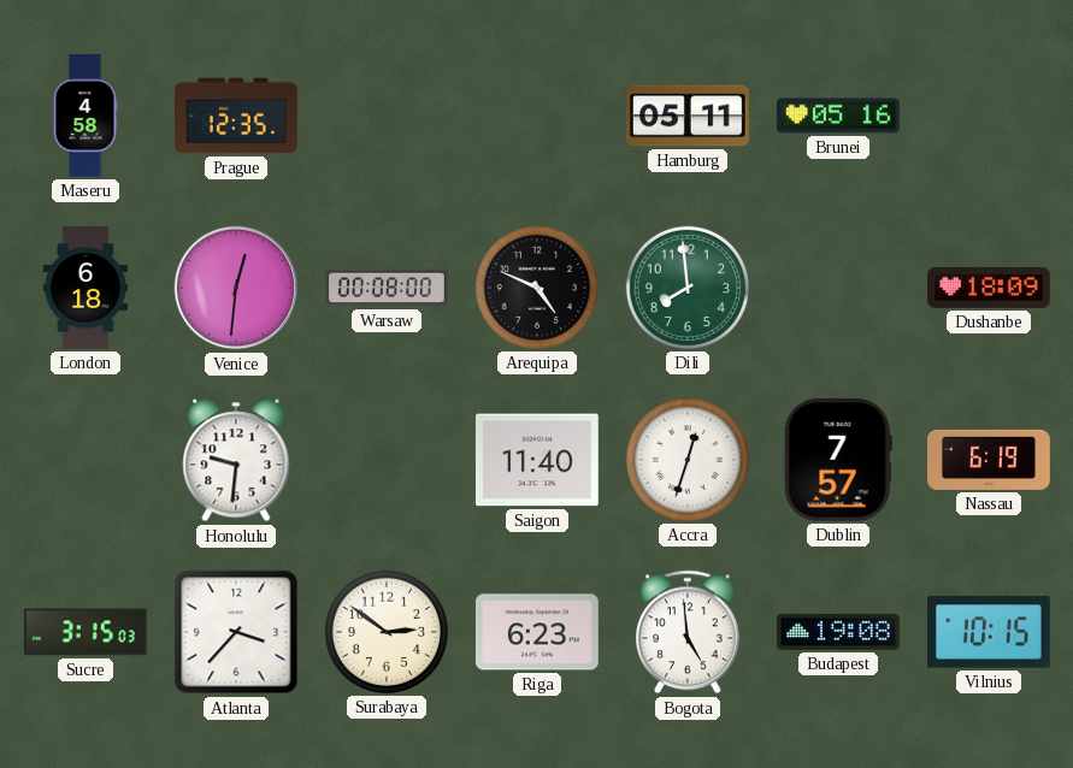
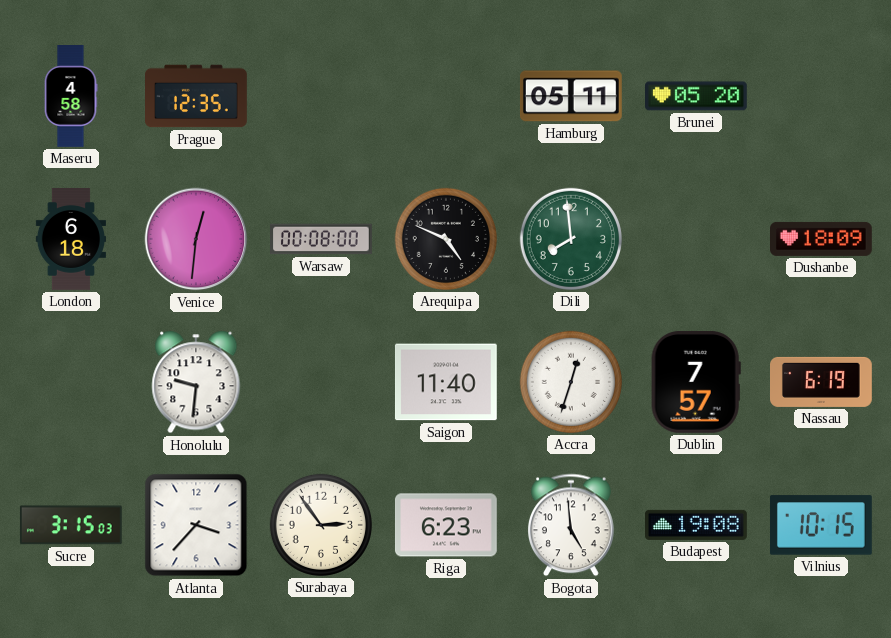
Brunei: 05:16 -> 05:20 (697, 96)
Surabaya: 2:51 -> 2:54 (321, 525)
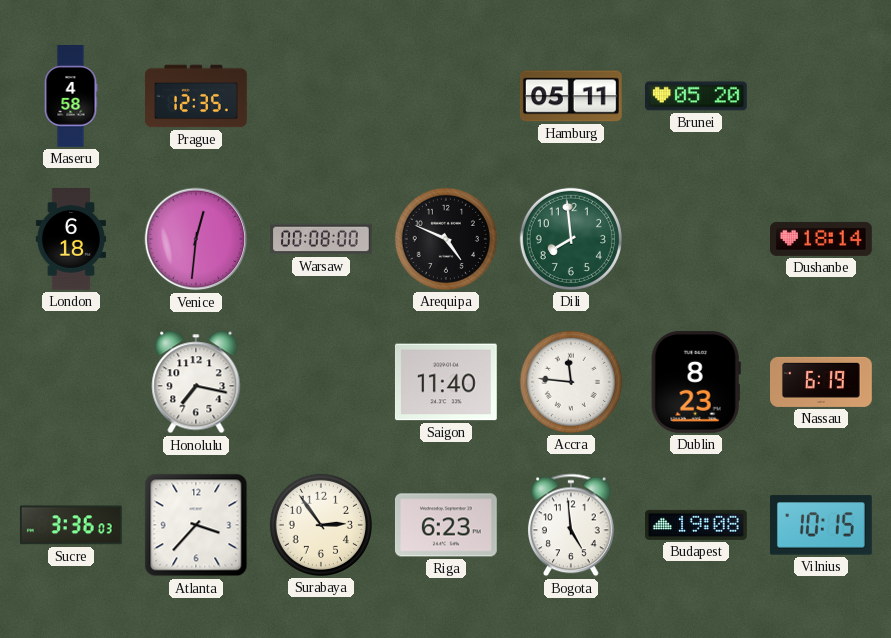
Dushanbe: 18:09 -> 18:14 (822, 239)
Honolulu: 9:31 -> 7:17 (196, 382)
Accra: 12:33 -> 11:46 (571, 382)
Dublin: 7:57 -> 8:23 (696, 382)
Sucre: 3:15 -> 3:36 (71, 525)
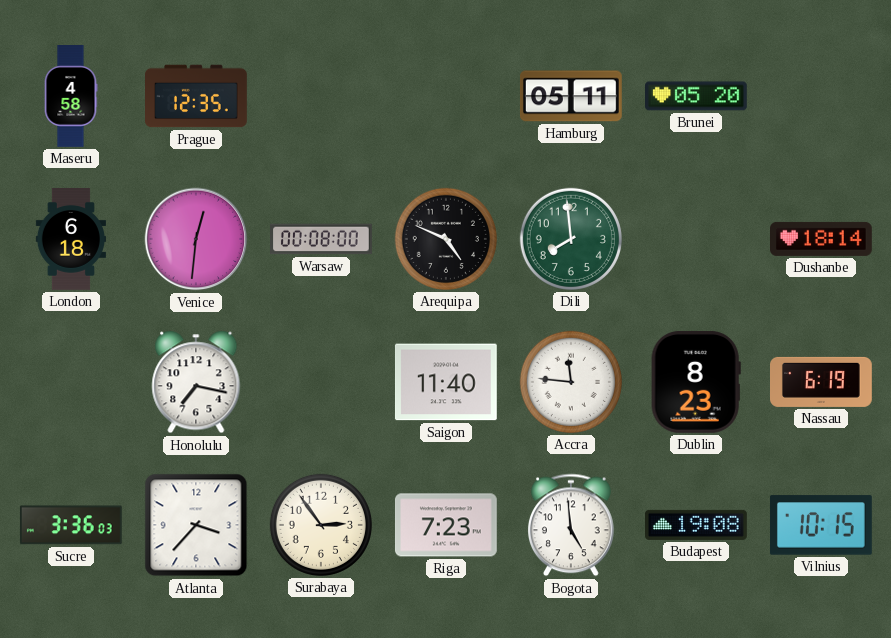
Riga: 6:23 -> 7:23 (446, 525)
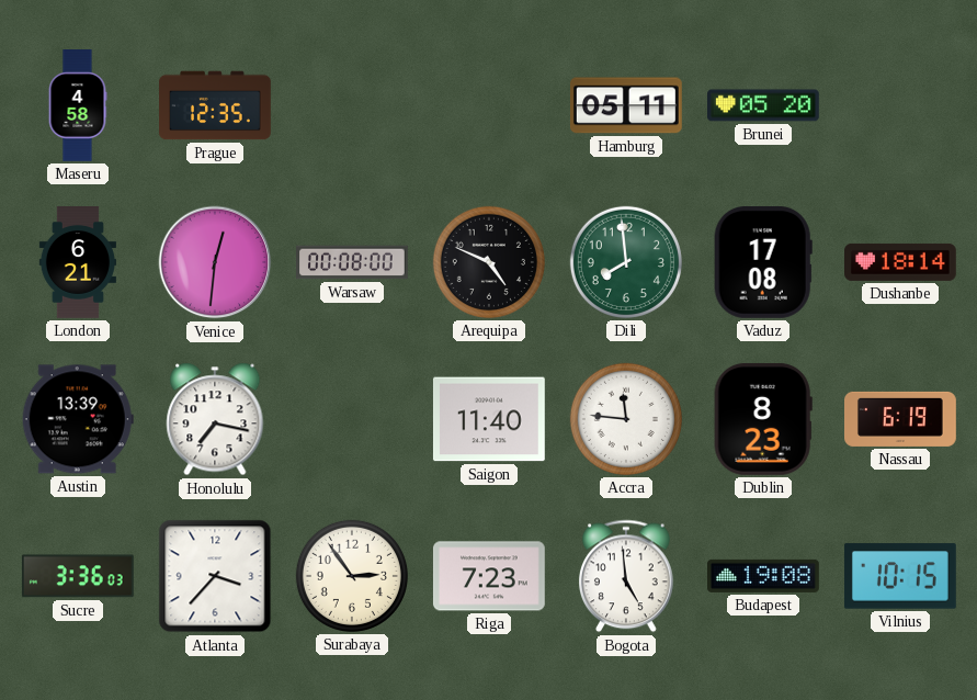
London: 6:18 -> 6:21 (77, 263)
Vaduz: none -> 17:08 (763, 262)
Austin: none -> 13:39 (78, 419)
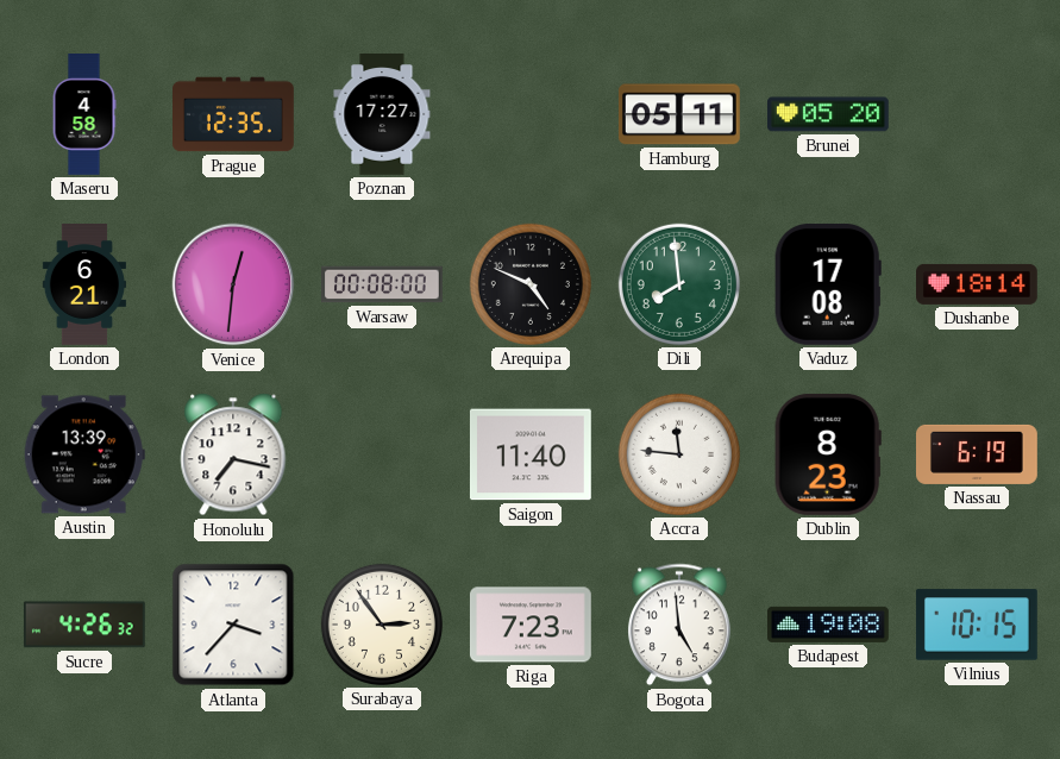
Poznan: none -> 17:27 (382, 115)
Sucre: 3:36 -> 4:26 (84, 625)
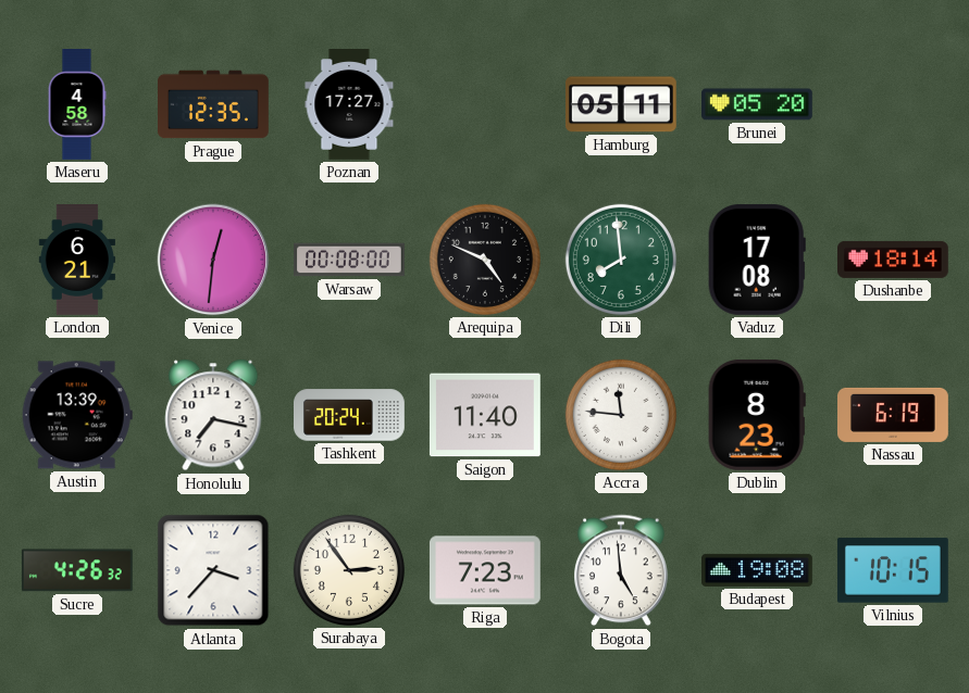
Tashkent: none -> 20:24 (350, 415)
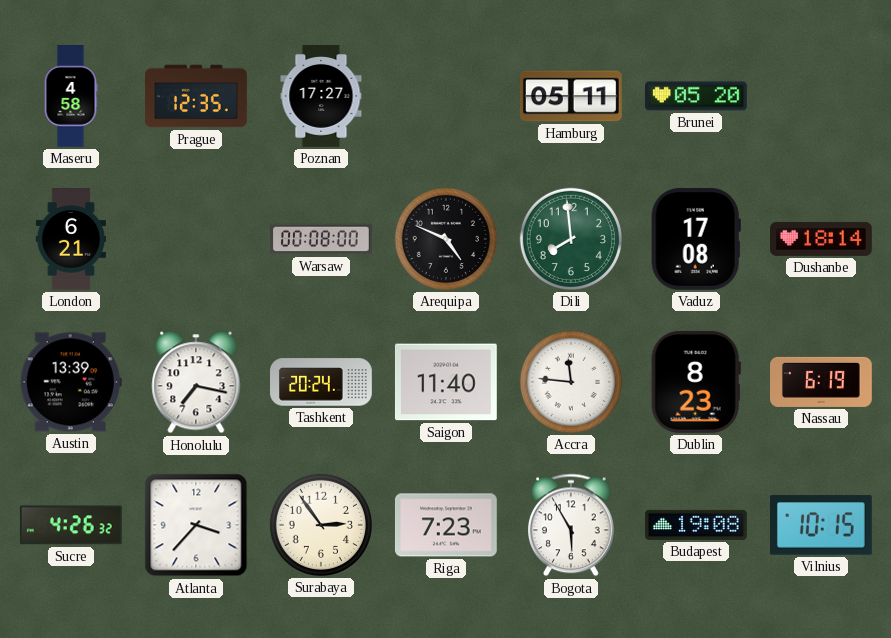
Venice: 12:31 -> none (213, 260)
Bogota: 4:59 -> 5:55 (572, 525)
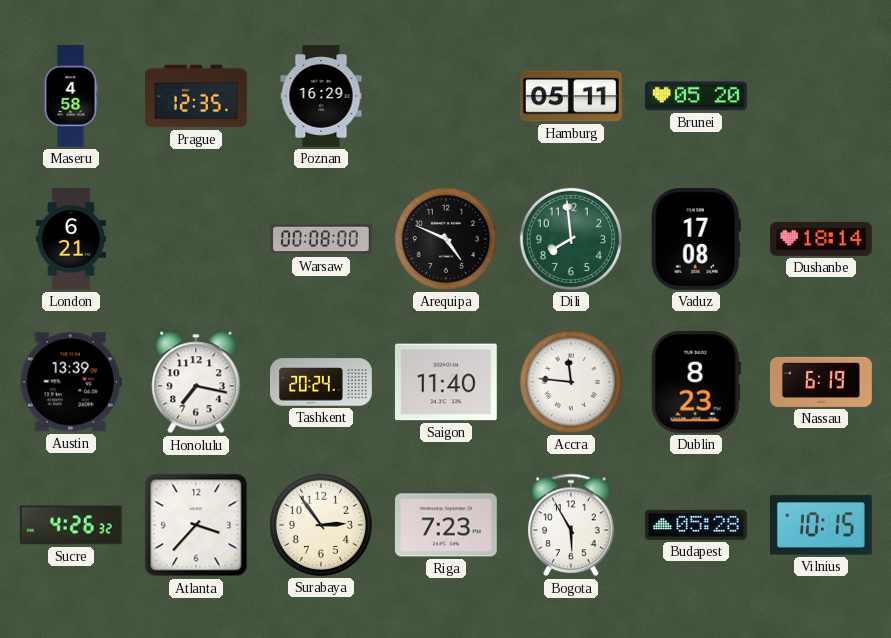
Poznan: 17:27 -> 16:29 (321, 97)
Budapest: 19:08 -> 05:28 (697, 525)
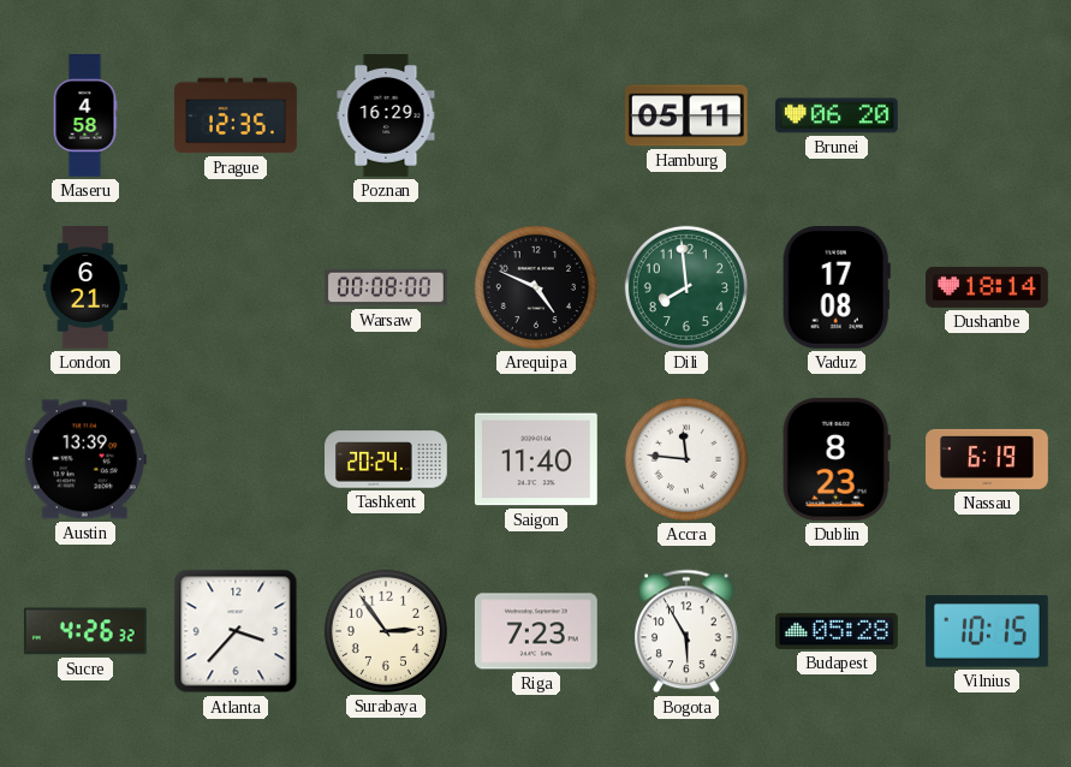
Brunei: 05:20 -> 06:20 (838, 115)
Honolulu: 7:17 -> none (196, 382)
